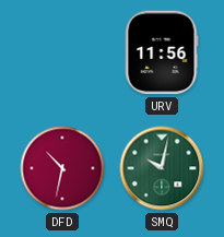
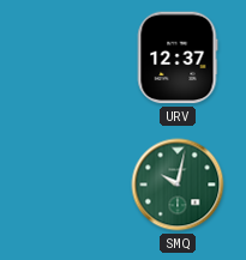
URV: 11:56 -> 12:37 (178, 58)
DFD: 10:32 -> none (62, 168)
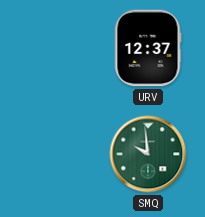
SMQ: 10:02 -> 9:59 (148, 154)
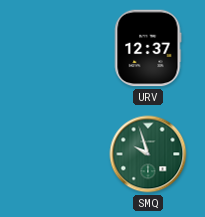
SMQ: 9:59 -> 9:57 (148, 154)
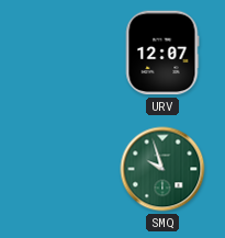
URV: 12:37 -> 12:07 (162, 53)
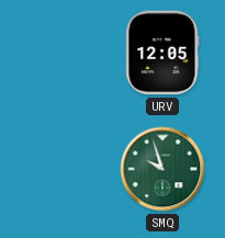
URV: 12:07 -> 12:05 (162, 53)
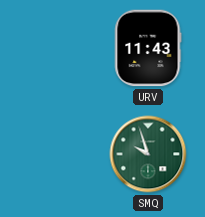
URV: 12:05 -> 11:43 (148, 48)
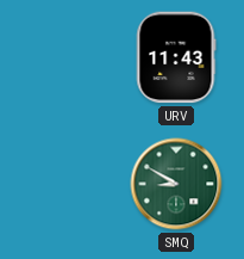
SMQ: 9:57 -> 8:50 (176, 184)
